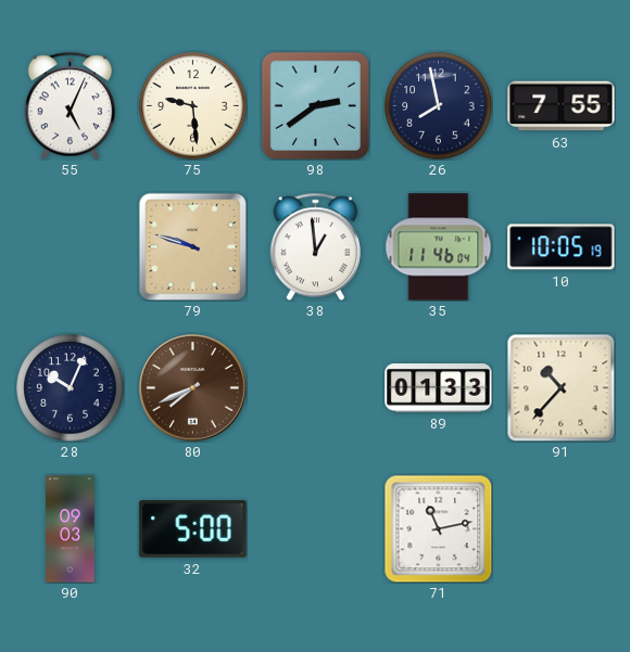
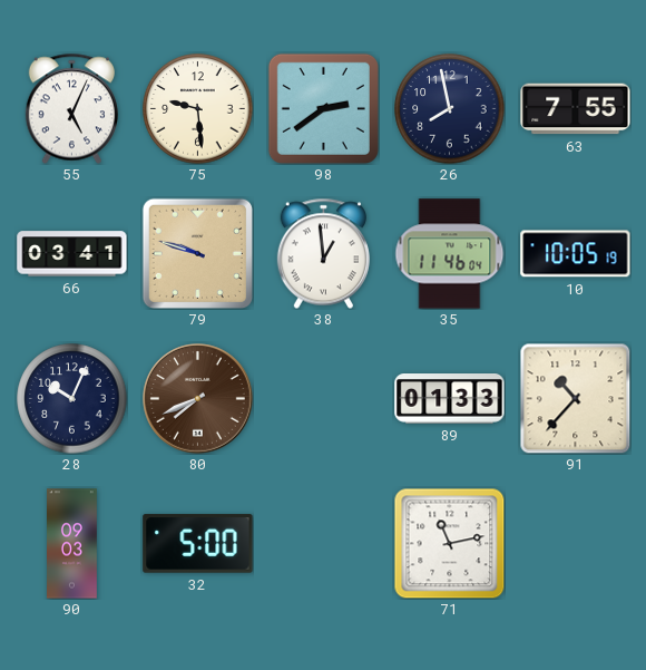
66: none -> 03:41 (72, 254)
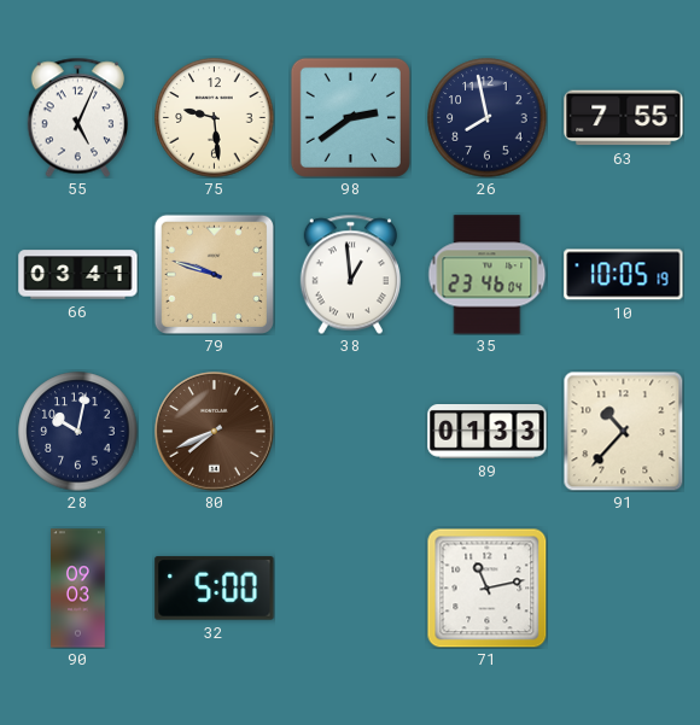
35: 11:46 -> 23:46 (488, 275)
28: 10:04 -> 10:02 (78, 432)
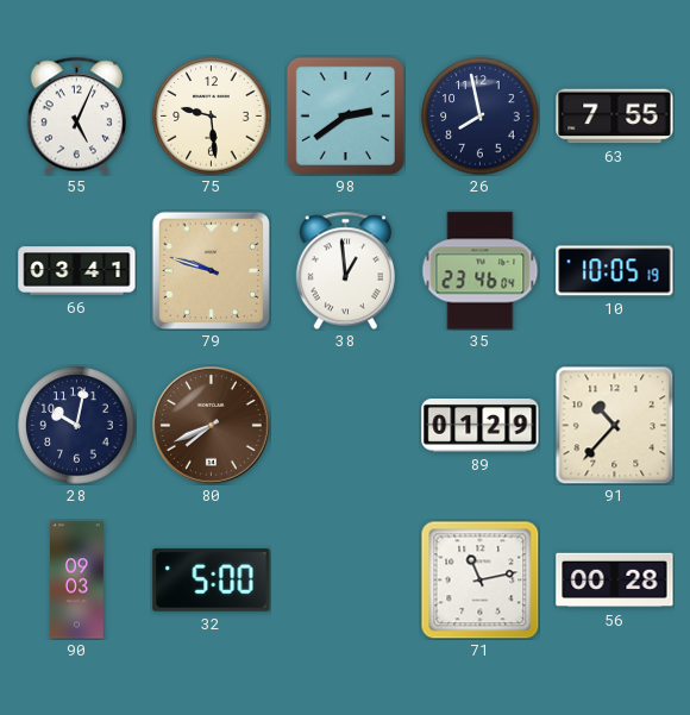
89: 01:33 -> 01:29 (481, 426)
56: none -> 00:28 (615, 581)
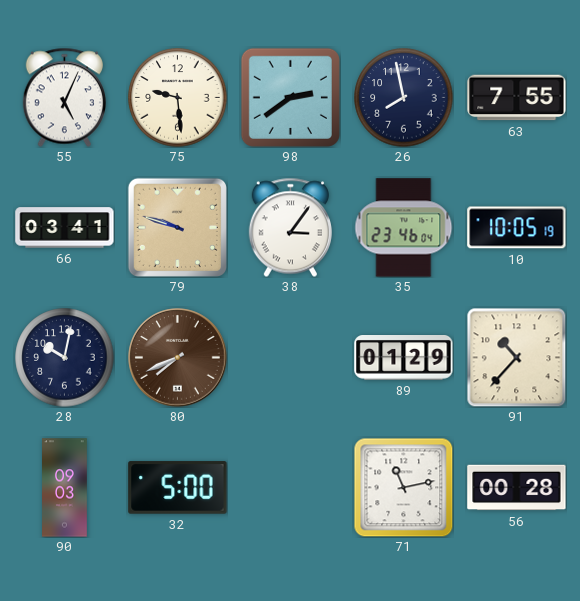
38: 12:59 -> 3:06 (290, 227)
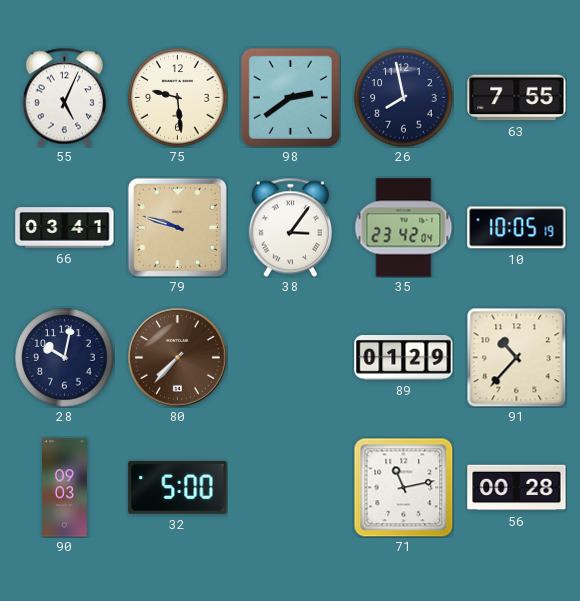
35: 23:46 -> 23:42 (404, 228)
80: 7:41 -> 7:37 (178, 358)
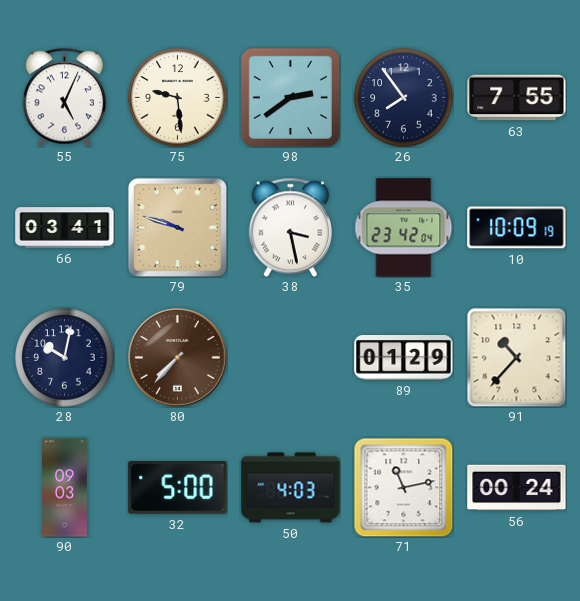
26: 7:58 -> 7:54 (404, 98)
38: 3:06 -> 3:28 (290, 227)
10: 10:05 -> 10:09 (517, 228)
50: none -> 4:03 (291, 488)
56: 00:28 -> 00:24 (517, 488)
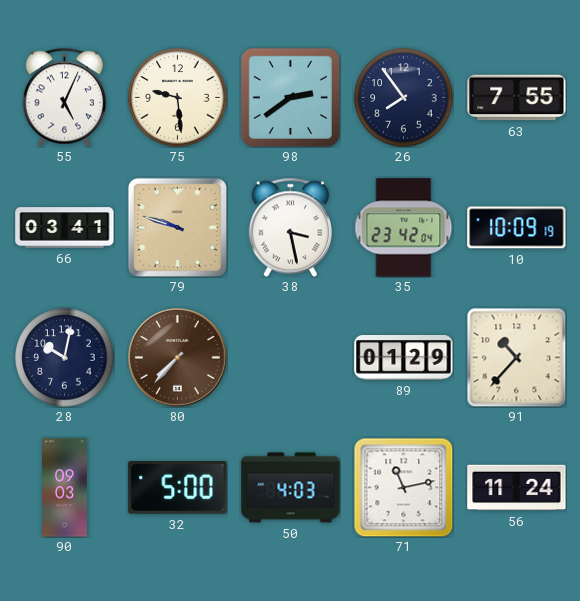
56: 00:24 -> 11:24 (517, 488)
